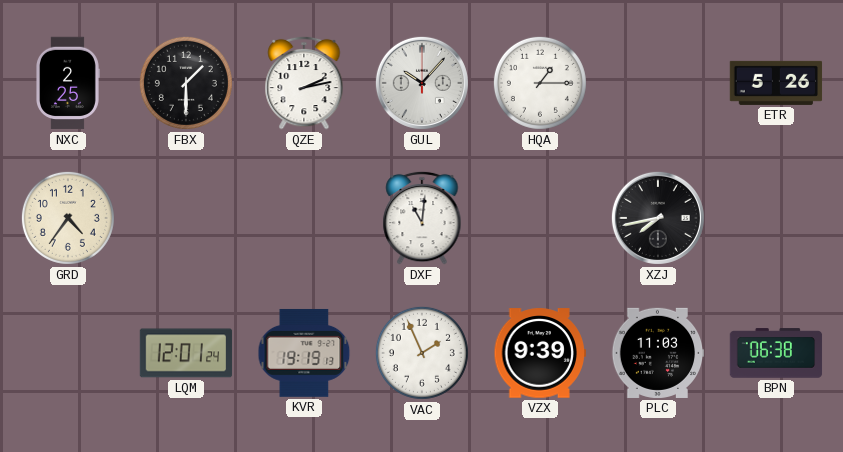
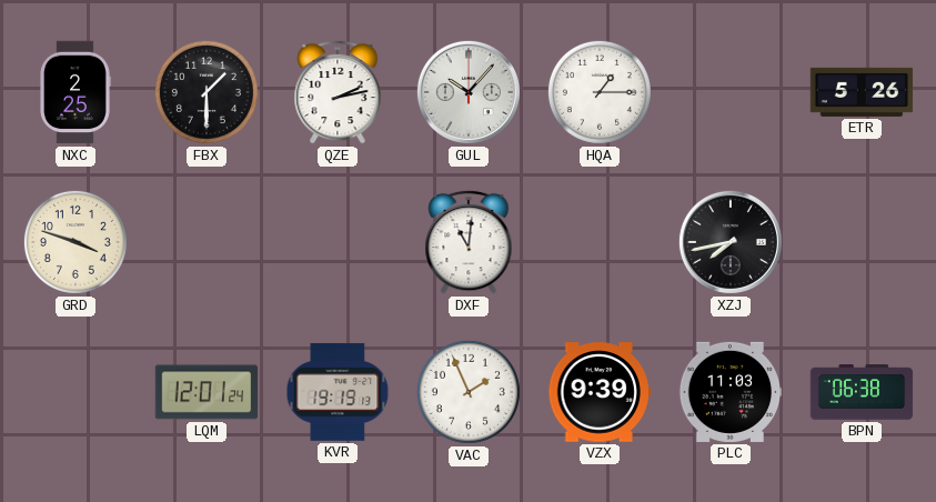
GRD: 4:36 -> 3:48 (76, 242)
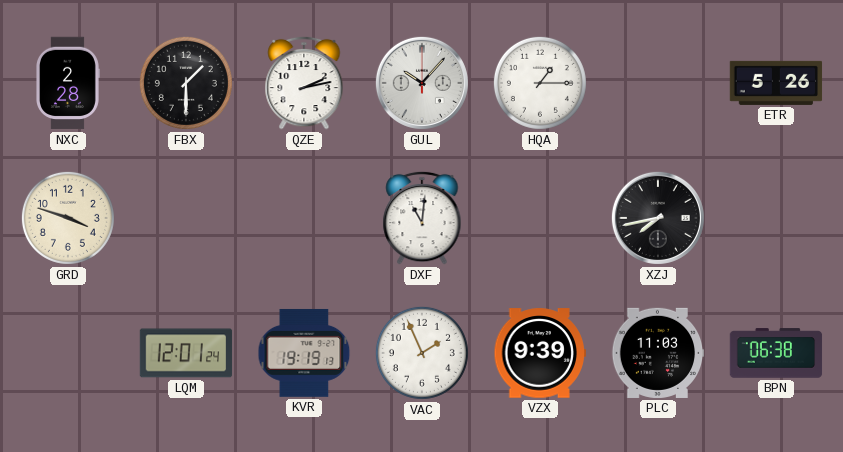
NXC: 2:25 -> 2:28 (68, 83)
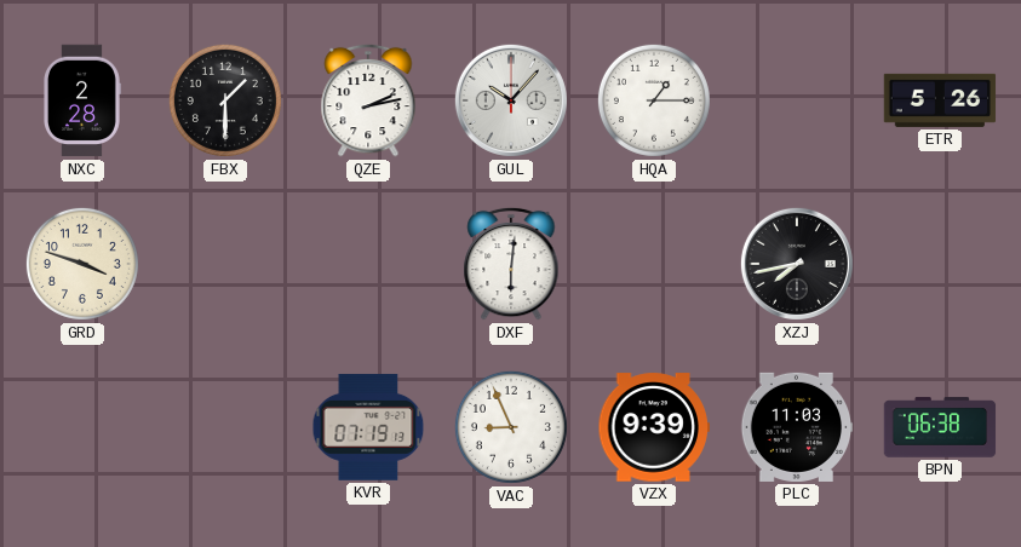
DXF: 11:01 -> 6:01 (511, 264)
LQM: 12:01 -> none (186, 353)
KVR: 19:19 -> 07:19 (368, 427)
VAC: 1:56 -> 8:56 (511, 427)
